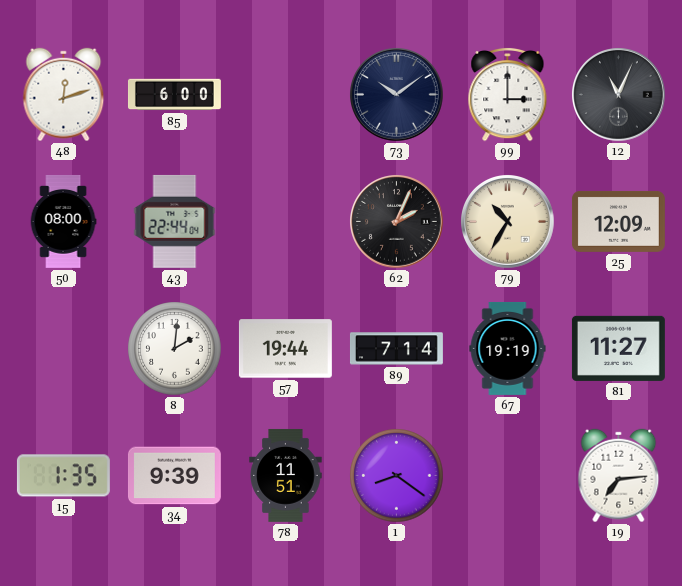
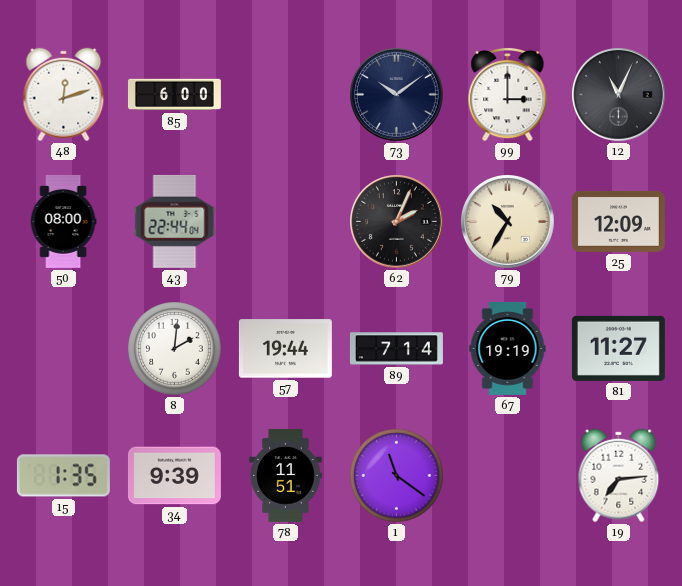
1: 8:21 -> 11:21 (397, 476)
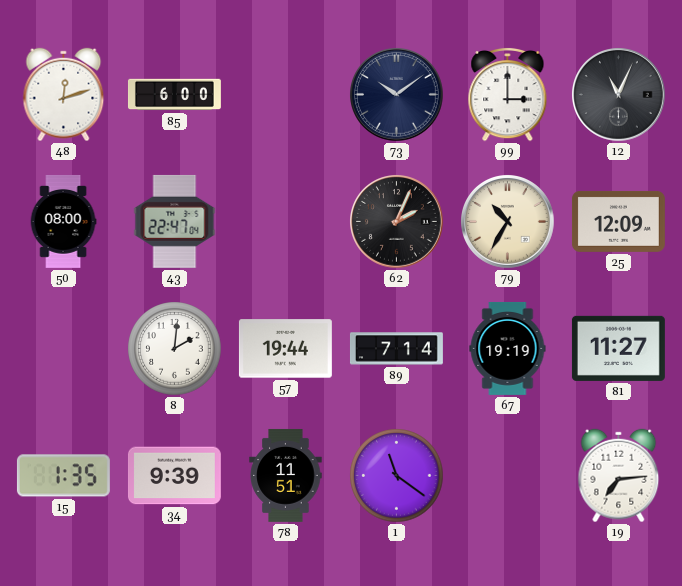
43: 22:44 -> 22:47 (175, 221)
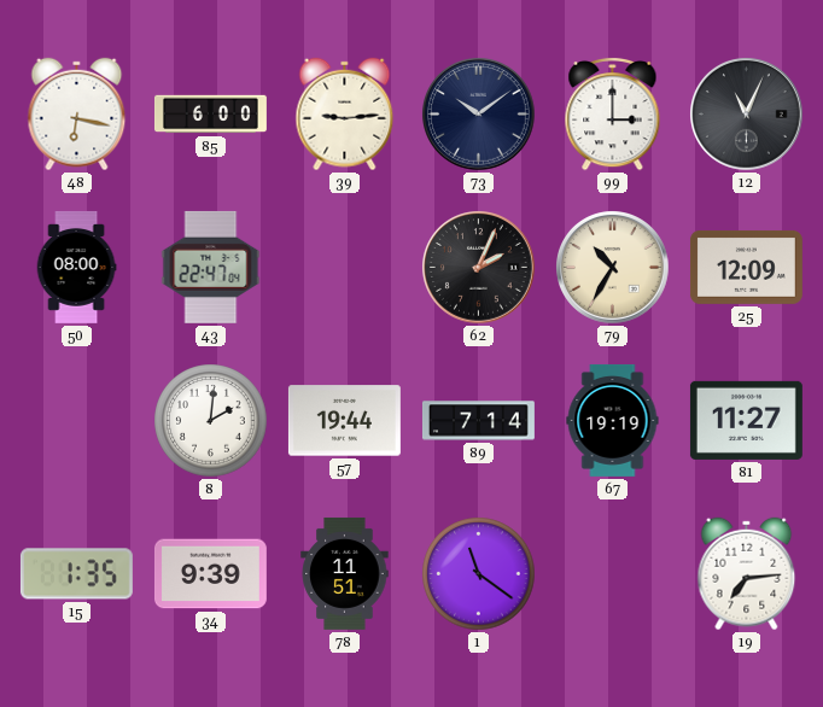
48: 12:12 -> 6:17 (77, 115)
39: none -> 9:14 (345, 115)
